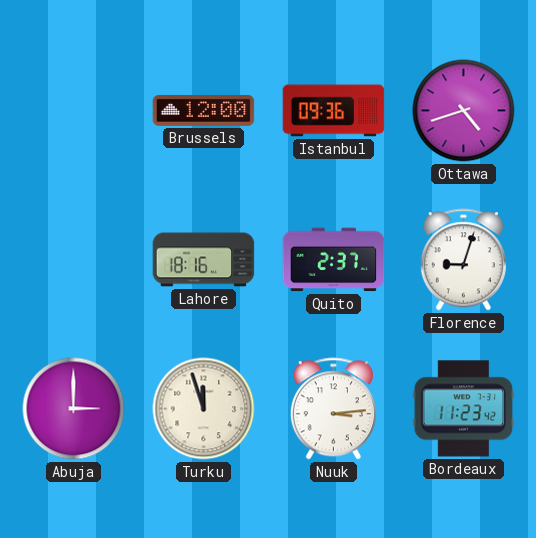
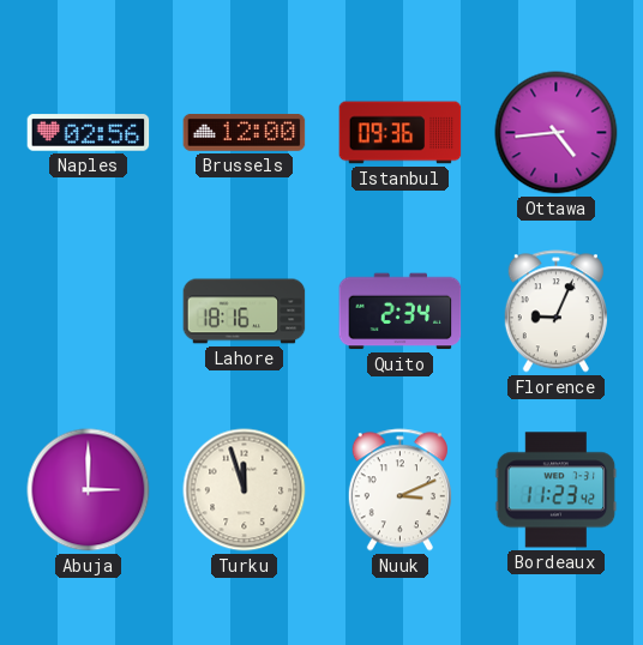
Naples: none -> 02:56 (89, 133)
Ottawa: 4:42 -> 4:44 (557, 133)
Quito: 2:37 -> 2:34 (401, 312)
Florence: 9:03 -> 9:04 (555, 312)
Nuuk: 3:14 -> 3:11 (399, 490)
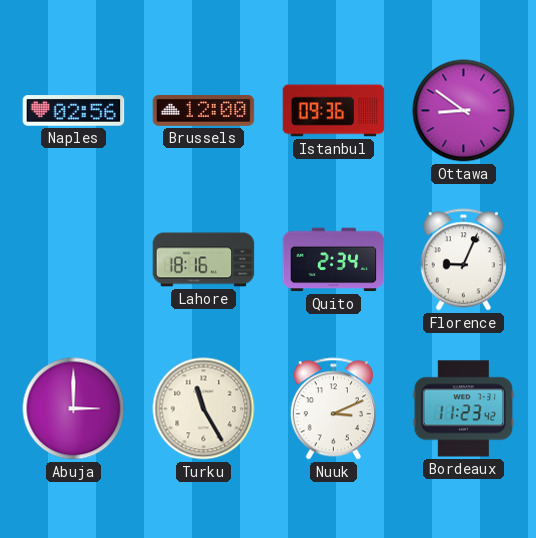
Ottawa: 4:44 -> 8:51 (464, 111)
Turku: 11:57 -> 11:25 (204, 409)
